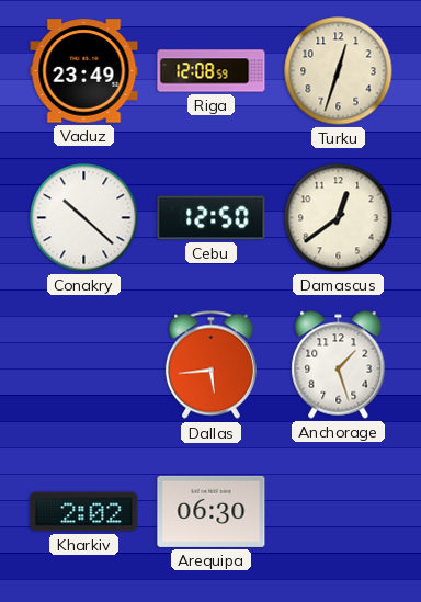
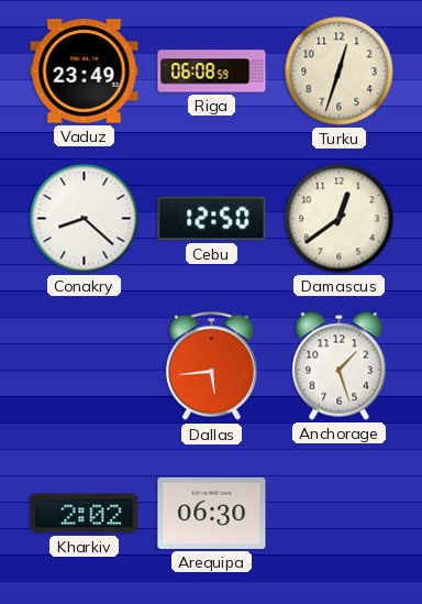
Riga: 12:08 -> 06:08 (212, 72)
Conakry: 10:22 -> 8:22 (85, 219)
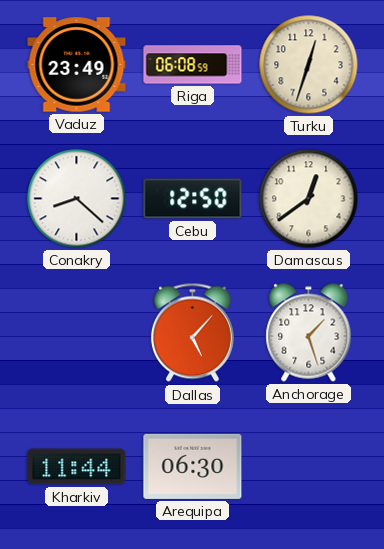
Dallas: 5:44 -> 5:07 (192, 333)
Kharkiv: 2:02 -> 11:44 (77, 467)
